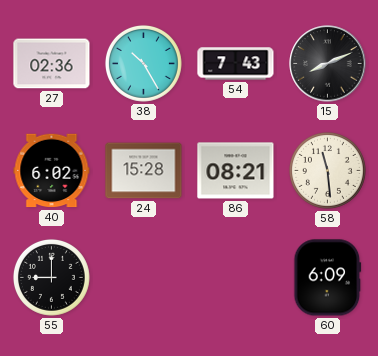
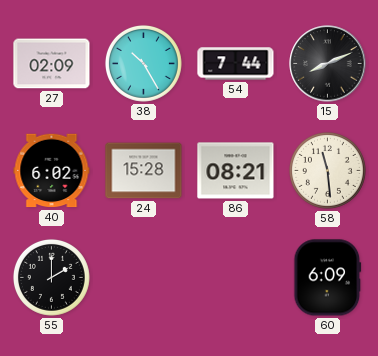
27: 02:36 -> 02:09 (52, 64)
54: 7:43 -> 7:44 (236, 64)
55: 9:00 -> 2:00 (51, 277)
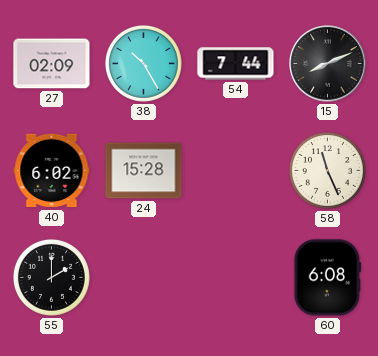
86: 08:21 -> none (236, 171)
58: 11:29 -> 11:26 (327, 170)
60: 6:09 -> 6:08 (328, 278)
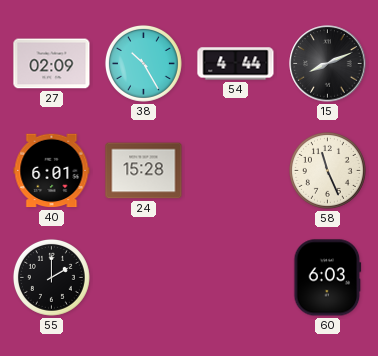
54: 7:44 -> 4:44 (236, 64)
40: 6:02 -> 6:01 (52, 171)
60: 6:08 -> 6:03 (328, 278)
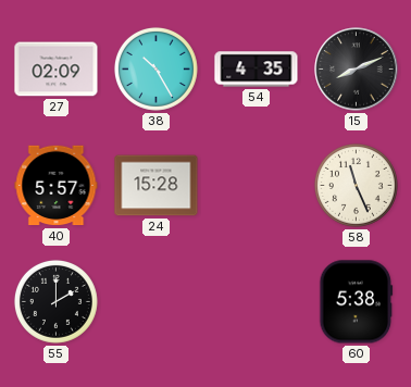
54: 4:44 -> 4:35 (257, 70)
40: 6:01 -> 5:57 (57, 186)
60: 6:03 -> 5:38 (357, 302)
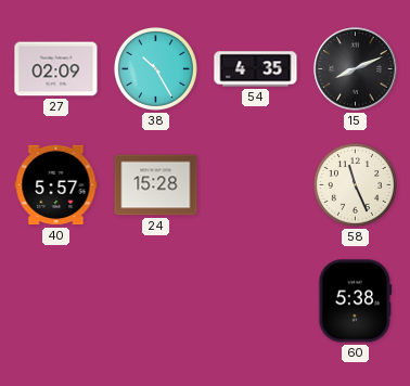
55: 2:00 -> none (55, 301)
